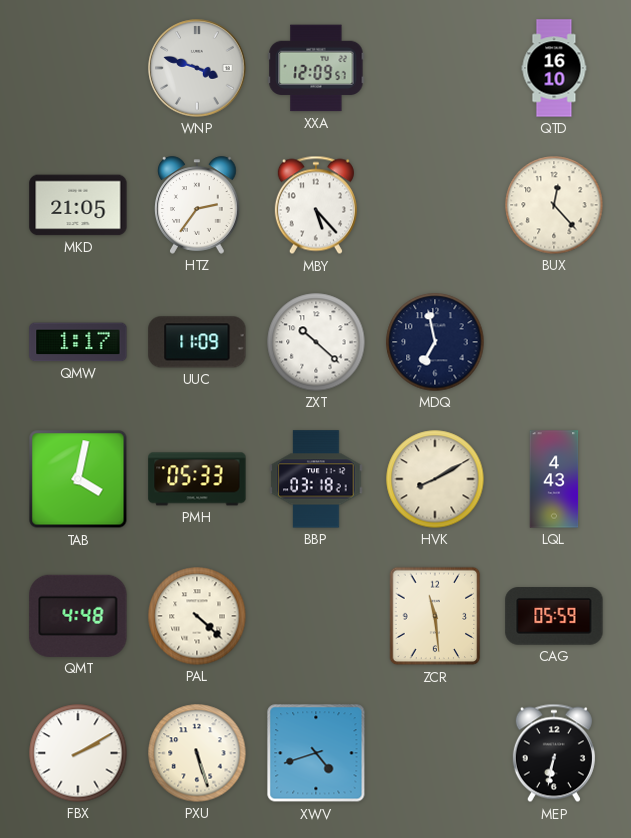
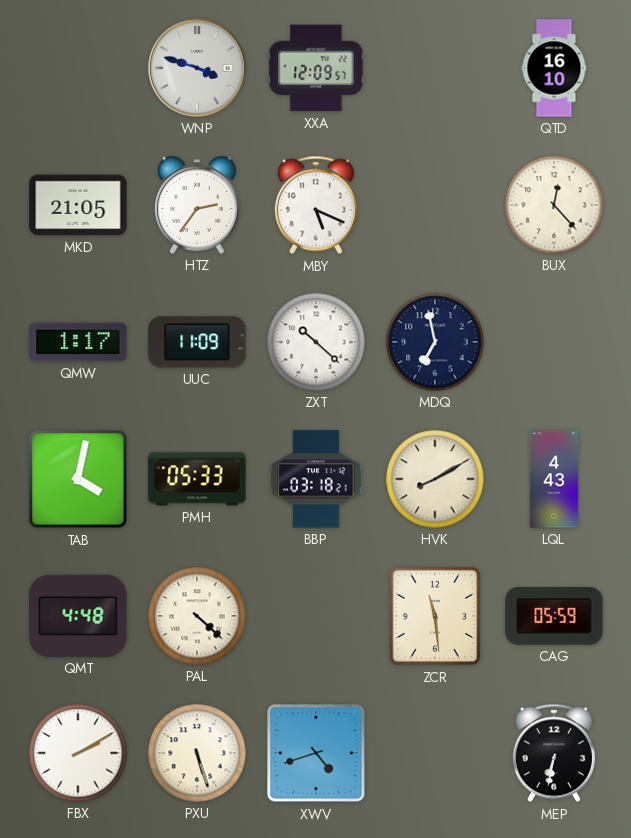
MBY: 5:23 -> 5:19 (316, 205)
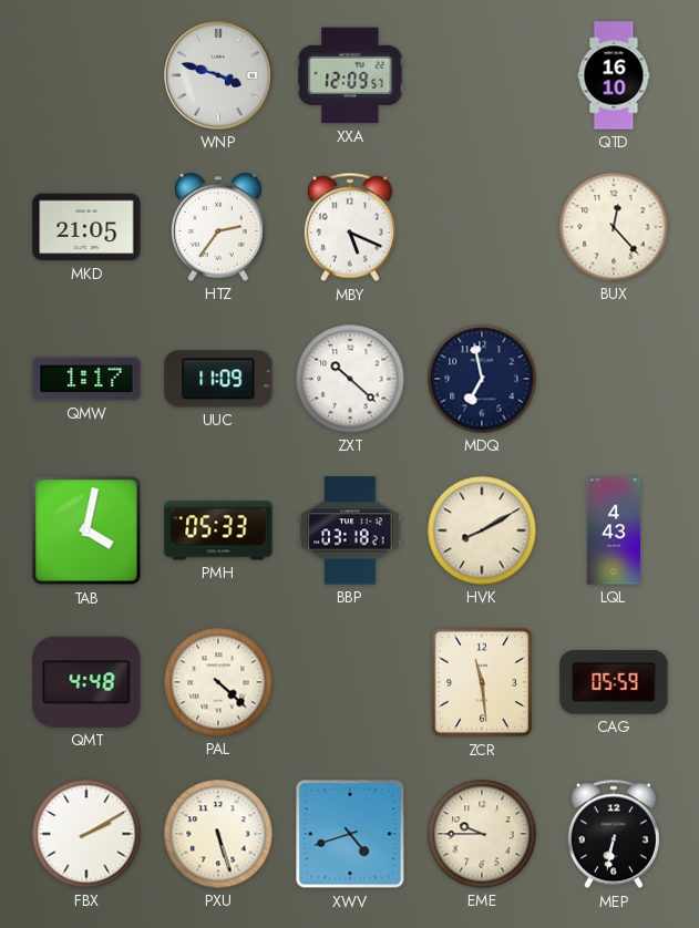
EME: none -> 9:45 (482, 834)
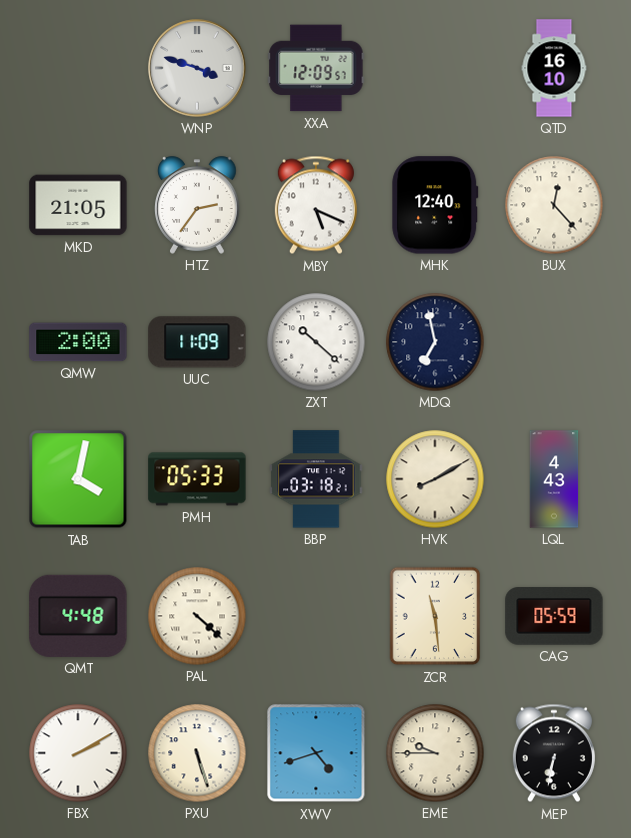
MHK: none -> 12:40 (435, 205)
QMW: 1:17 -> 2:00 (78, 342)
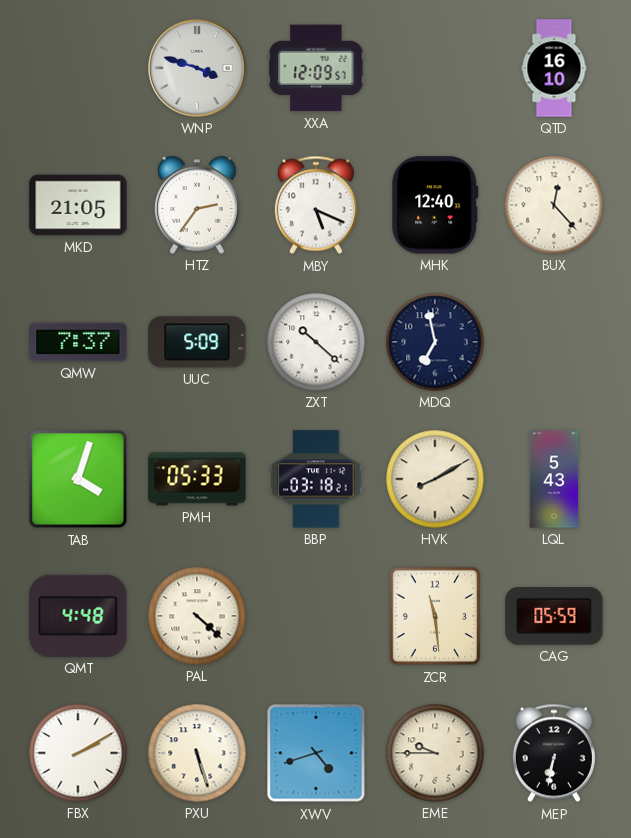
QMW: 2:00 -> 7:37 (78, 342)
UUC: 11:09 -> 5:09 (197, 342)
TAB: 4:02 -> 4:03 (78, 479)
LQL: 4:43 -> 5:43 (554, 479)
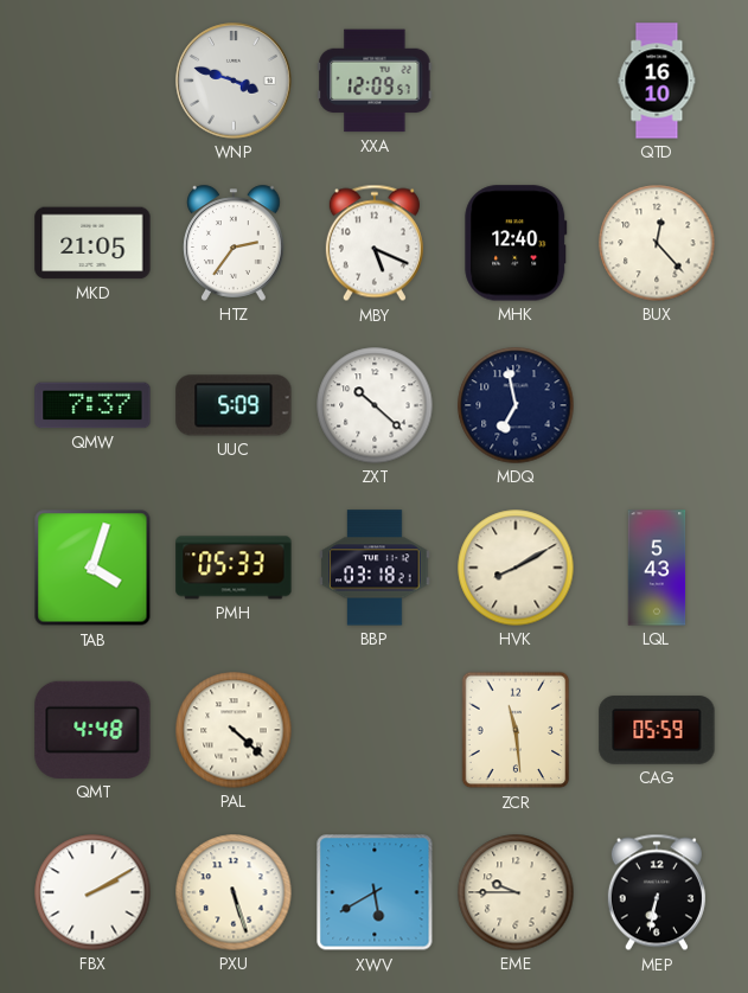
XWV: 4:42 -> 5:40 (375, 892)
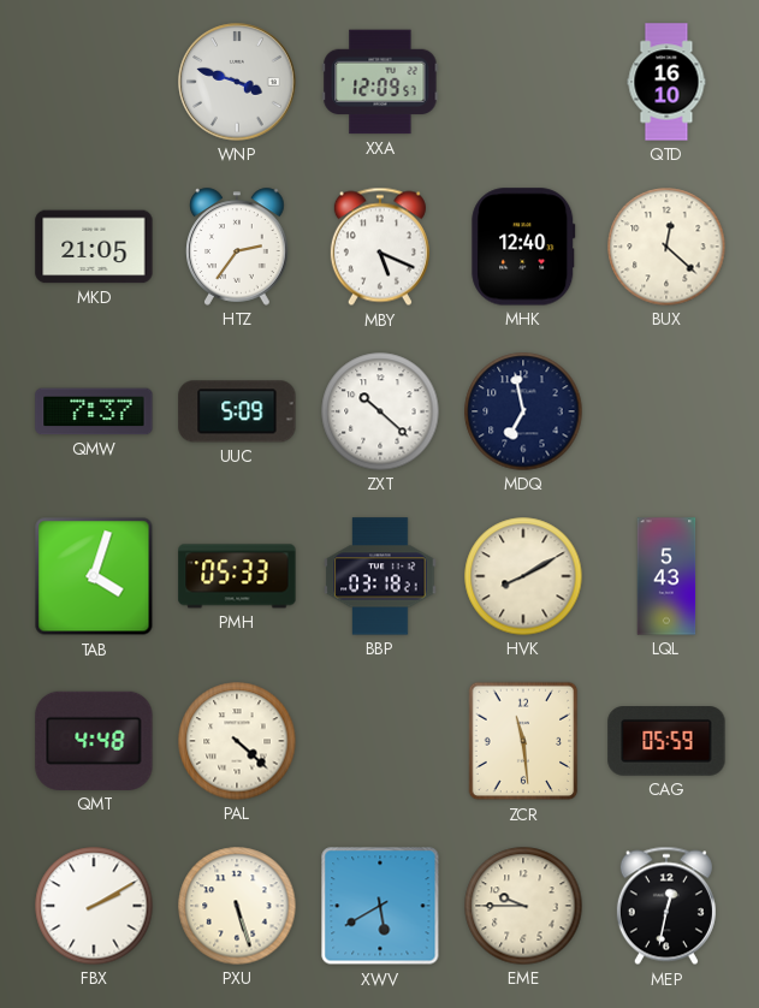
BUX: 12:23 -> 12:22 (666, 247)
MEP: 6:32 -> 12:32 (666, 906)
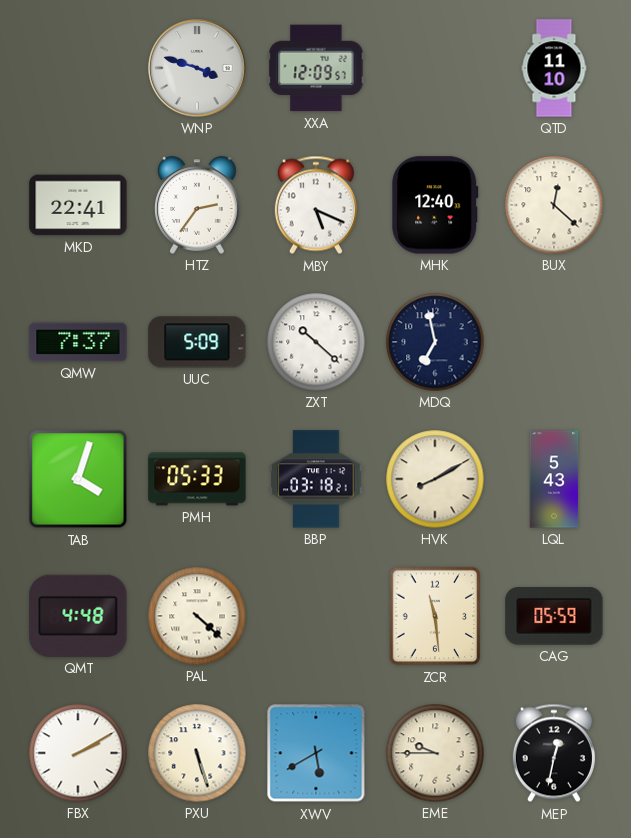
QTD: 16:10 -> 11:10 (554, 68)
MKD: 21:05 -> 22:41 (78, 205)
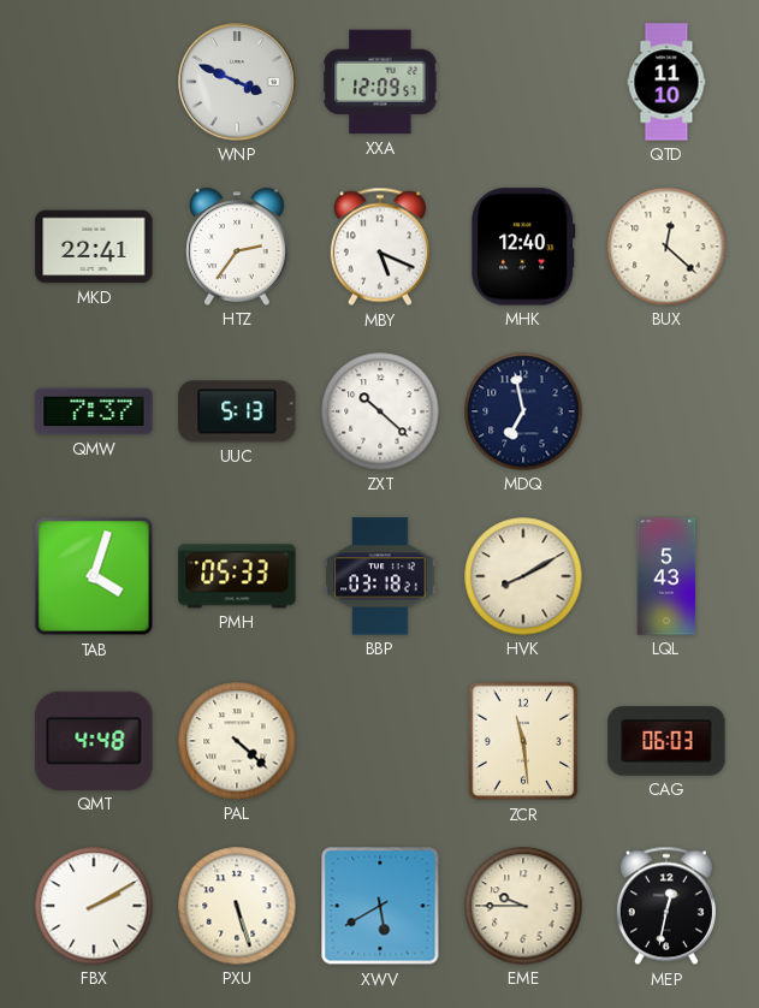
WNP: 3:48 -> 3:49 (237, 82)
UUC: 5:09 -> 5:13 (237, 411)
CAG: 05:59 -> 06:03 (666, 741)
